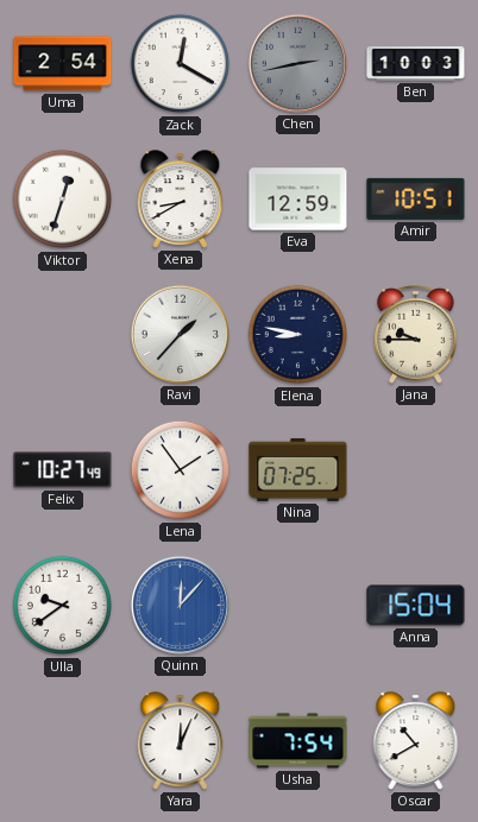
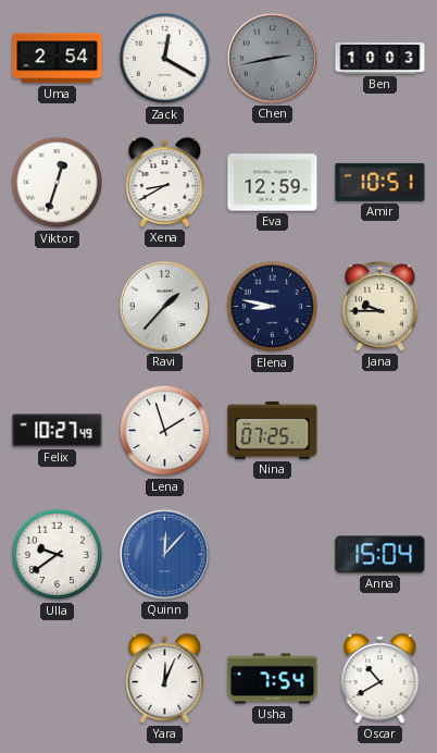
Lena: 1:54 -> 1:57 (165, 431)
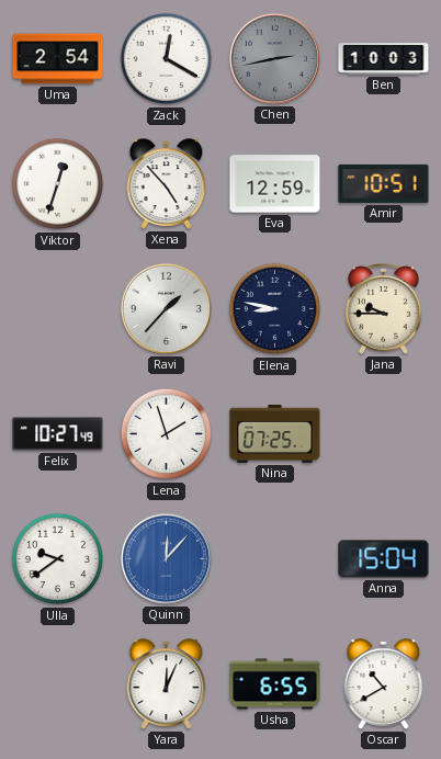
Xena: 8:40 -> 4:53 (167, 184)
Usha: 7:54 -> 6:55 (275, 684)
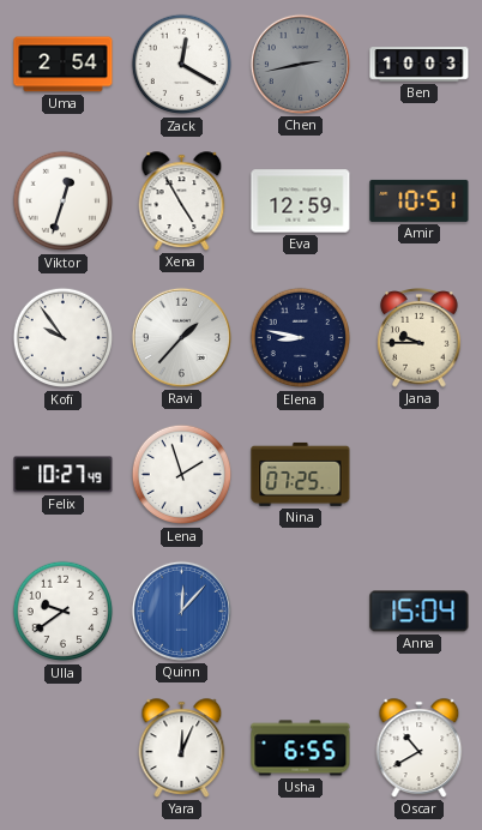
Xena: 4:53 -> 4:55 (182, 202)
Kofi: none -> 9:54 (64, 338)
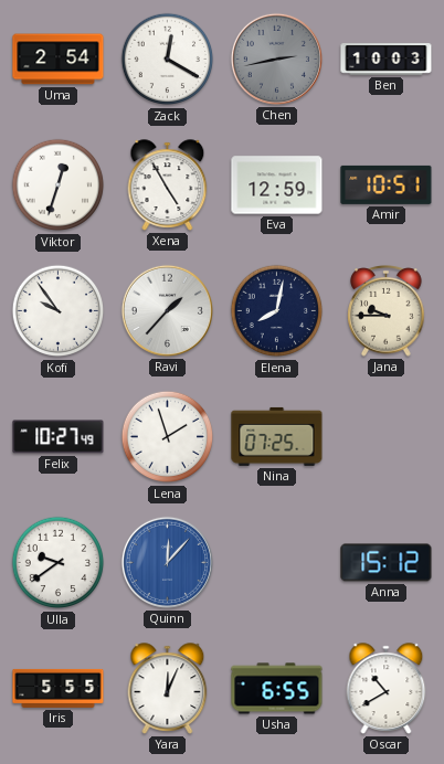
Elena: 8:47 -> 8:02 (277, 311)
Anna: 15:04 -> 15:12 (387, 563)
Iris: none -> 5:55 (59, 688)
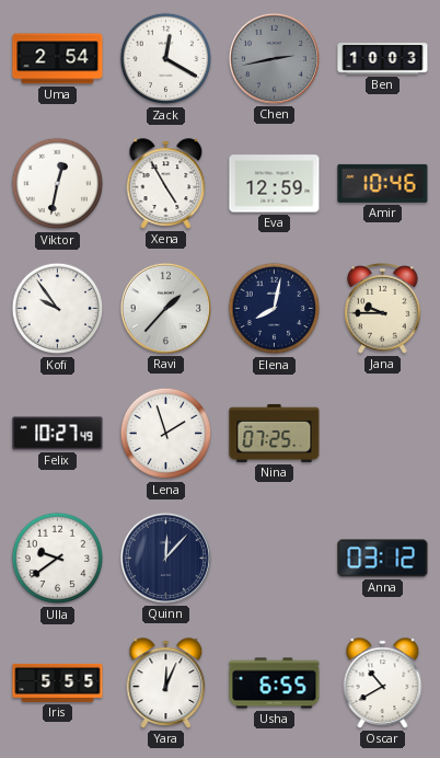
Viktor: 12:33 -> 12:32 (58, 184)
Amir: 10:51 -> 10:46 (383, 183)
Quinn dial: blue -> navy (165, 558)
Anna: 15:12 -> 03:12 (383, 559)
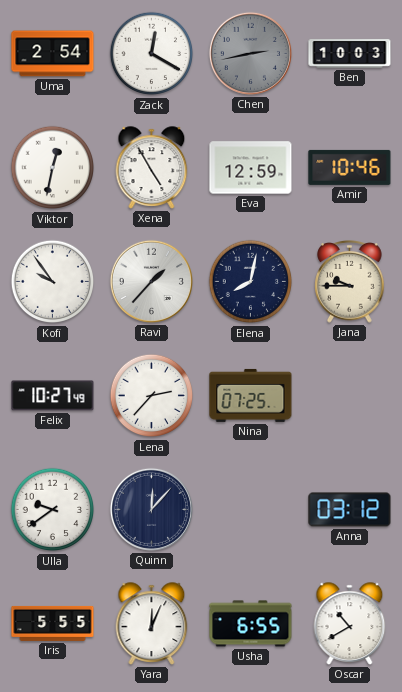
Lena: 1:57 -> 2:37 (152, 396)
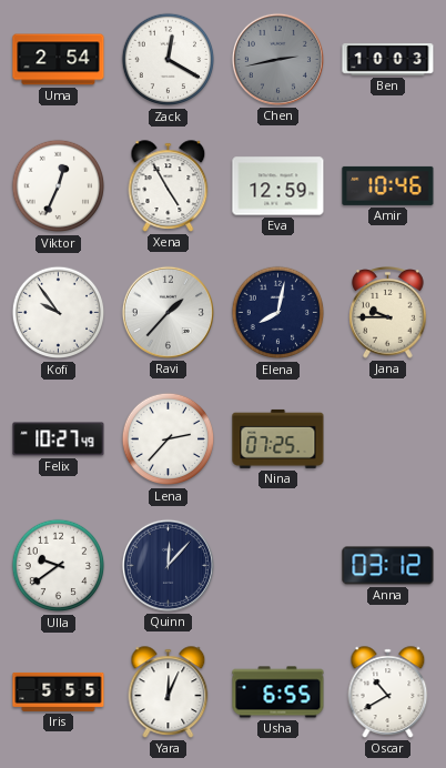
Viktor: 12:32 -> 12:34 (59, 186)
